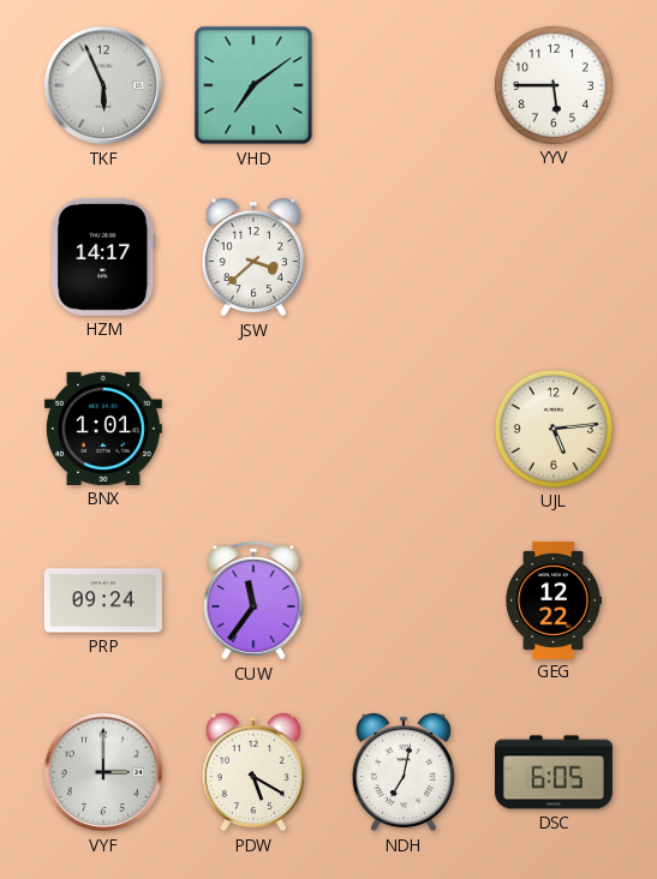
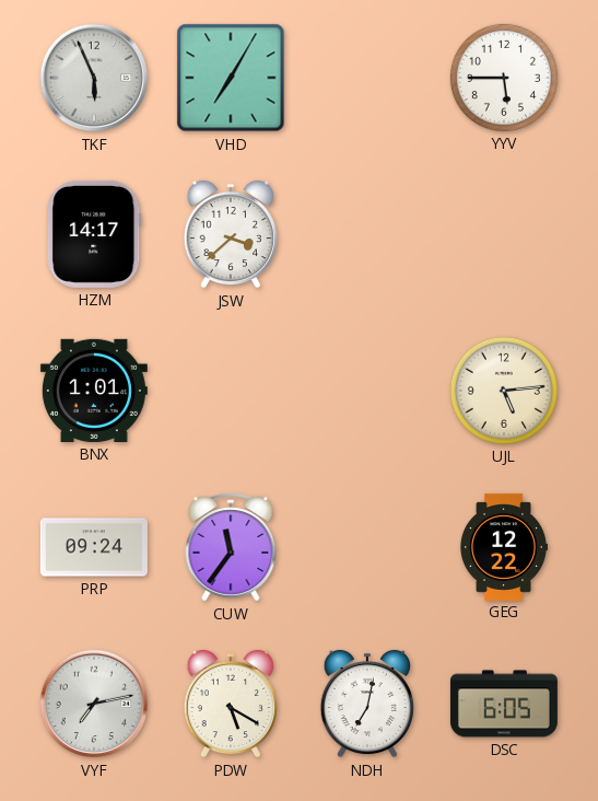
VHD: 7:09 -> 7:05 (231, 78)
VYF: 3:00 -> 7:13 (94, 704)
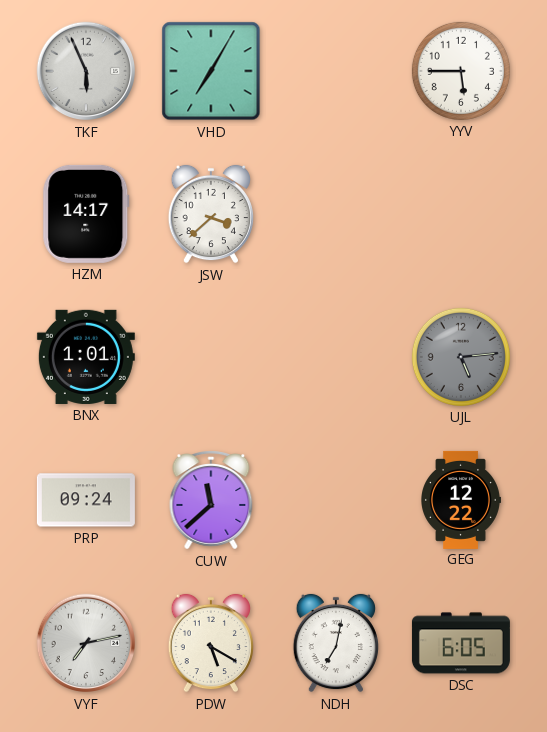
UJL dial: cream -> grey (461, 357)
CUW: 11:36 -> 11:38 (211, 500)
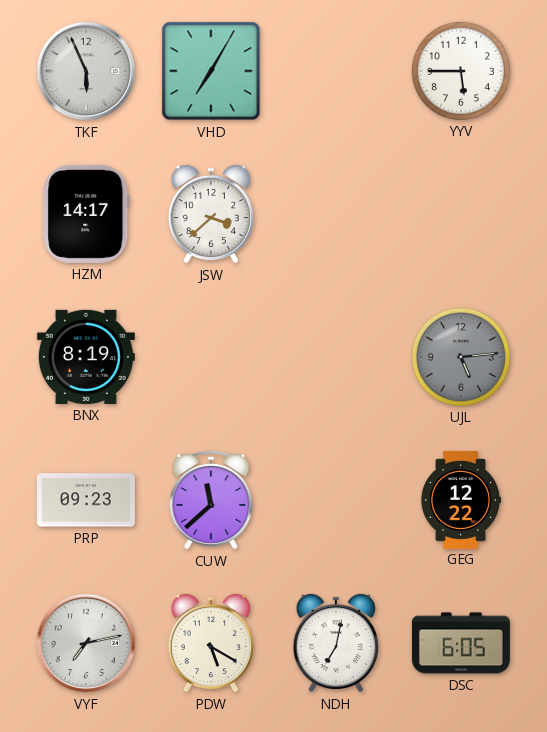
BNX: 1:01 -> 8:19 (86, 357)
PRP: 09:24 -> 09:23 (86, 500)
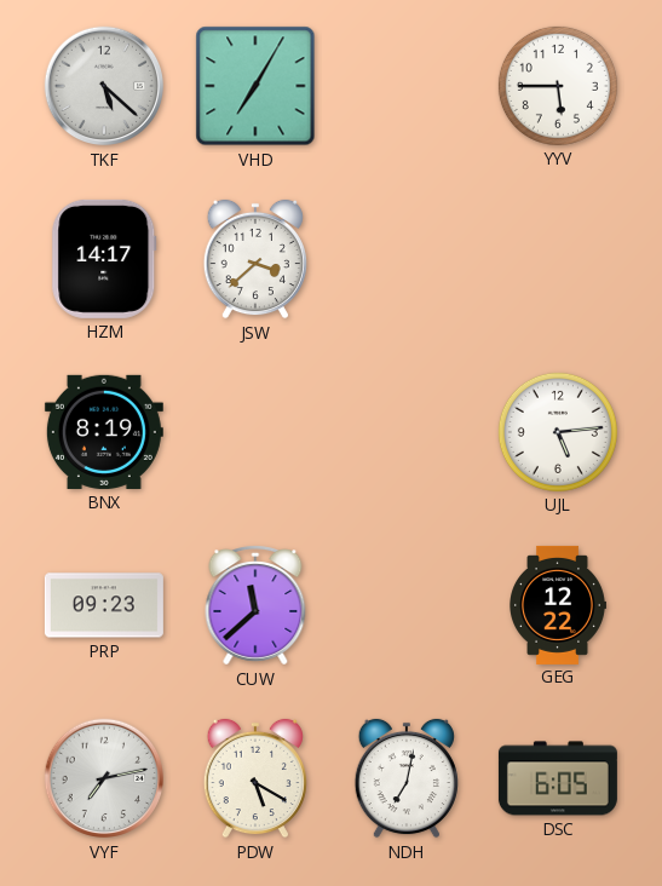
TKF: 5:56 -> 5:22 (104, 86)
UJL dial: grey -> white (558, 432)
